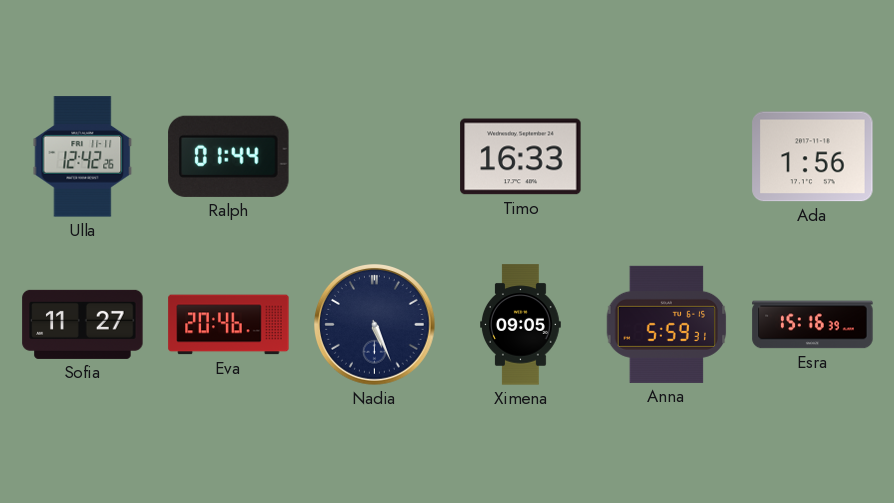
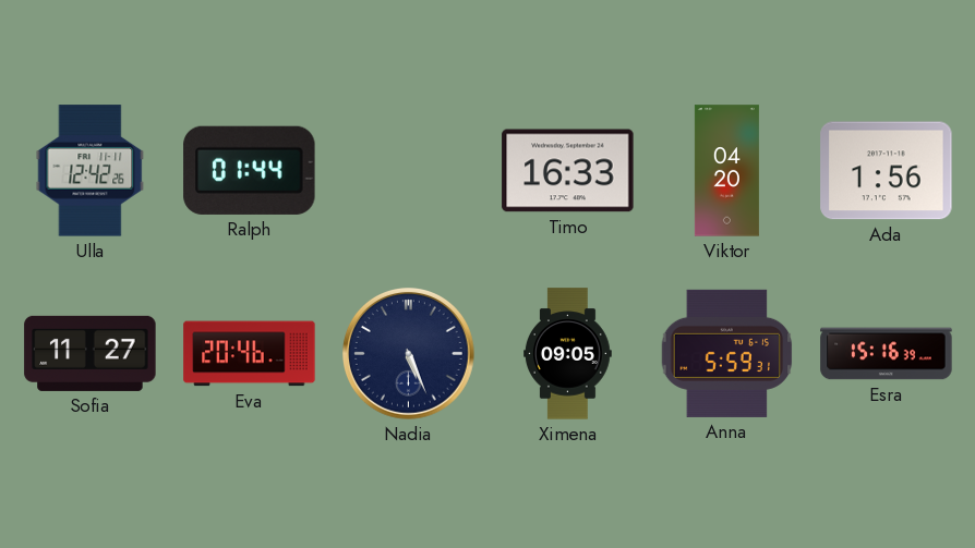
Viktor: none -> 04:20 (726, 171)
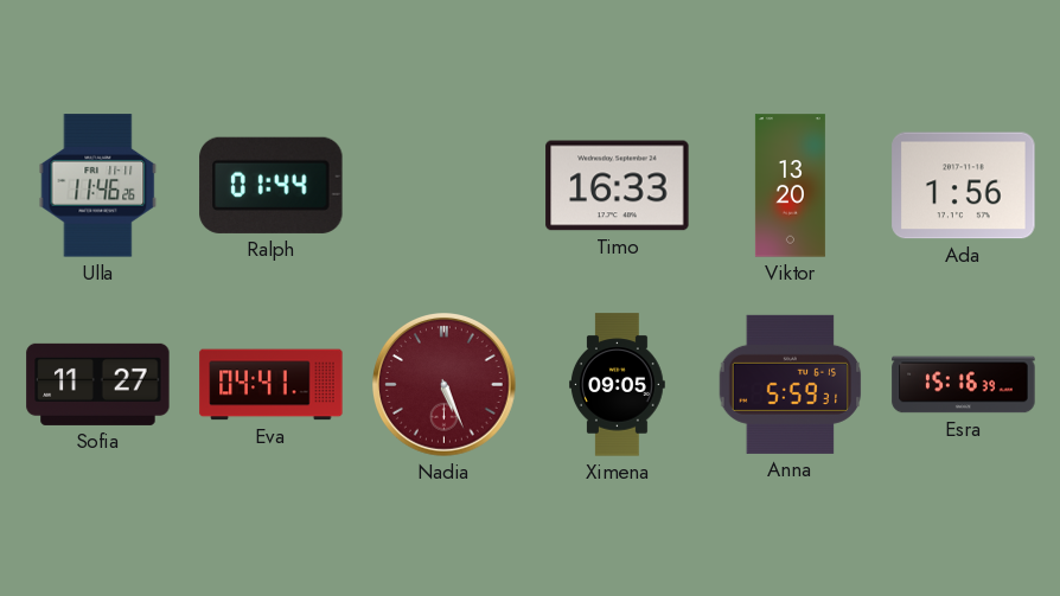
Ulla: 12:42 -> 11:46 (98, 186)
Viktor: 04:20 -> 13:20 (790, 186)
Eva: 20:46 -> 04:41 (272, 385)
Nadia dial: navy -> burgundy (445, 385)
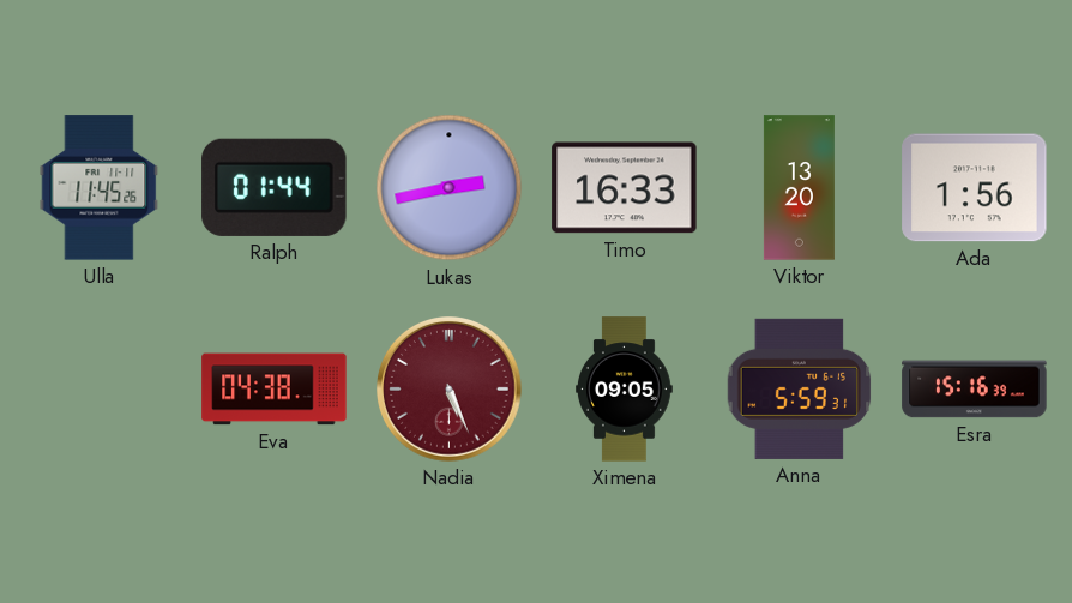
Ulla: 11:46 -> 11:45 (100, 188)
Lukas: none -> 2:43 (450, 188)
Sofia: 11:27 -> none (98, 384)
Eva: 04:41 -> 04:38 (275, 390)
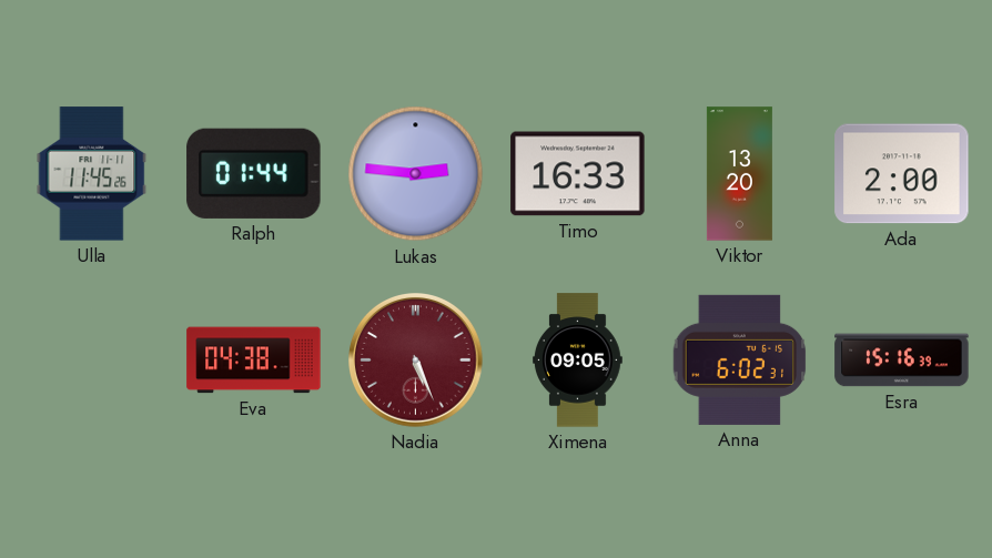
Lukas: 2:43 -> 2:46 (416, 174)
Ada: 1:56 -> 2:00 (902, 174)
Anna: 5:59 -> 6:02 (740, 359)
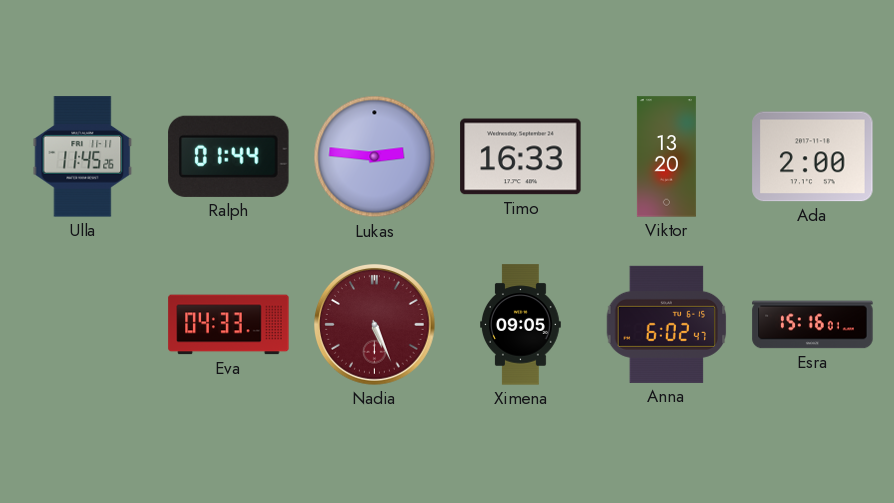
Eva: 04:38 -> 04:33 (229, 325)
Anna: 6:02:31 -> 6:02:47 (667, 324)
Esra: 15:16:39 -> 15:16:01 (813, 325)
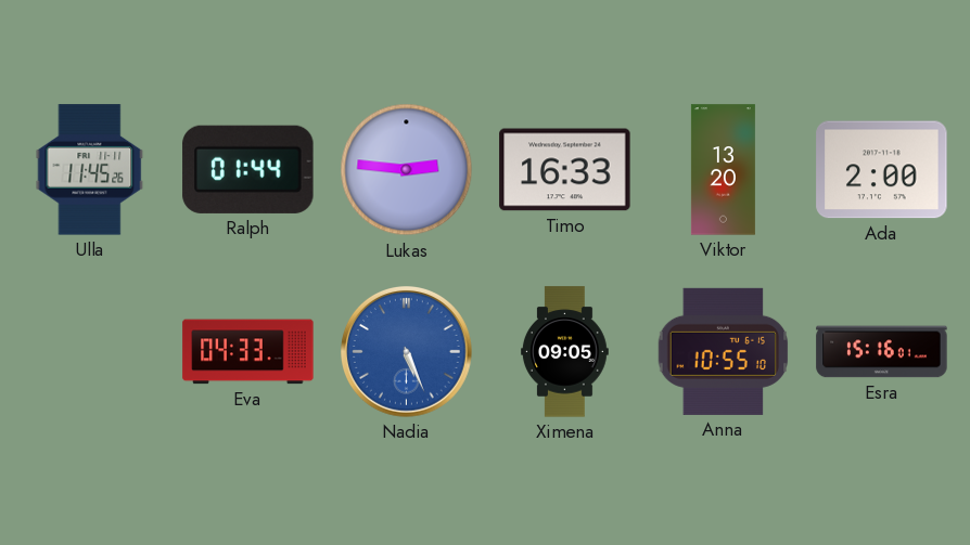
Nadia dial: burgundy -> blue (407, 352)
Anna: 6:02 -> 10:55 (724, 351)
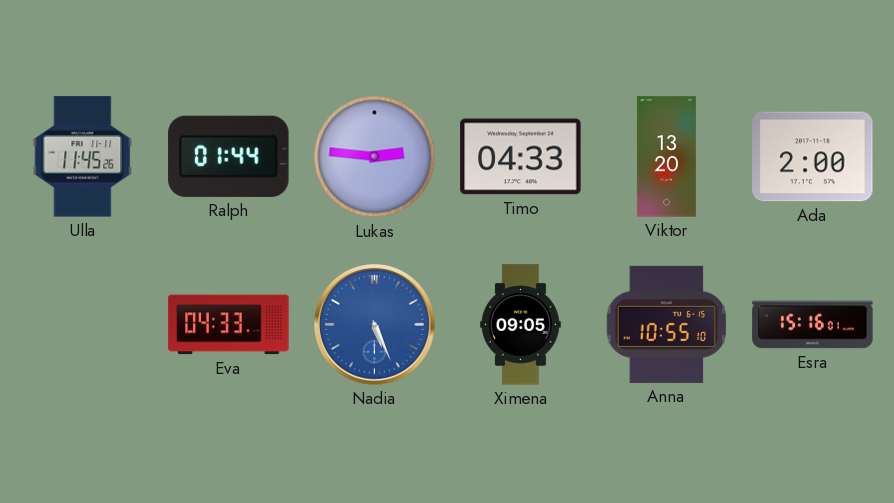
Timo: 16:33 -> 04:33 (521, 157)
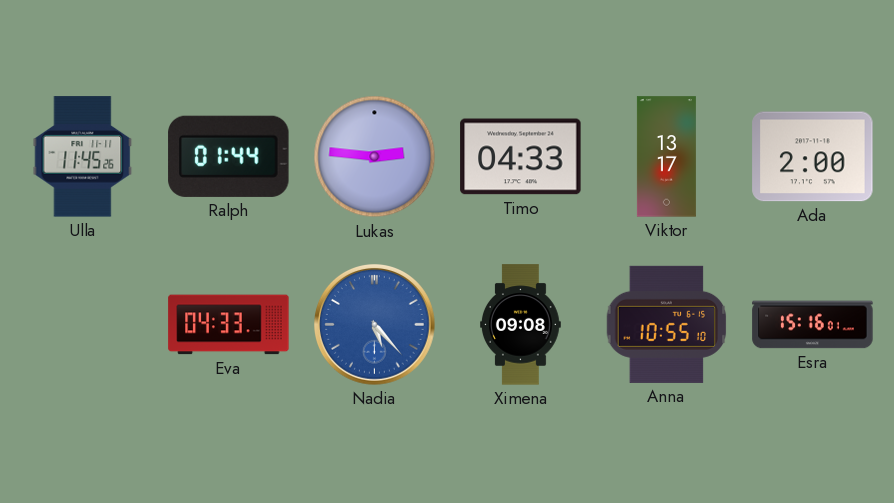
Viktor: 13:20 -> 13:17 (666, 157)
Nadia: 5:26 -> 5:23 (375, 325)
Ximena: 09:05 -> 09:08 (521, 325)
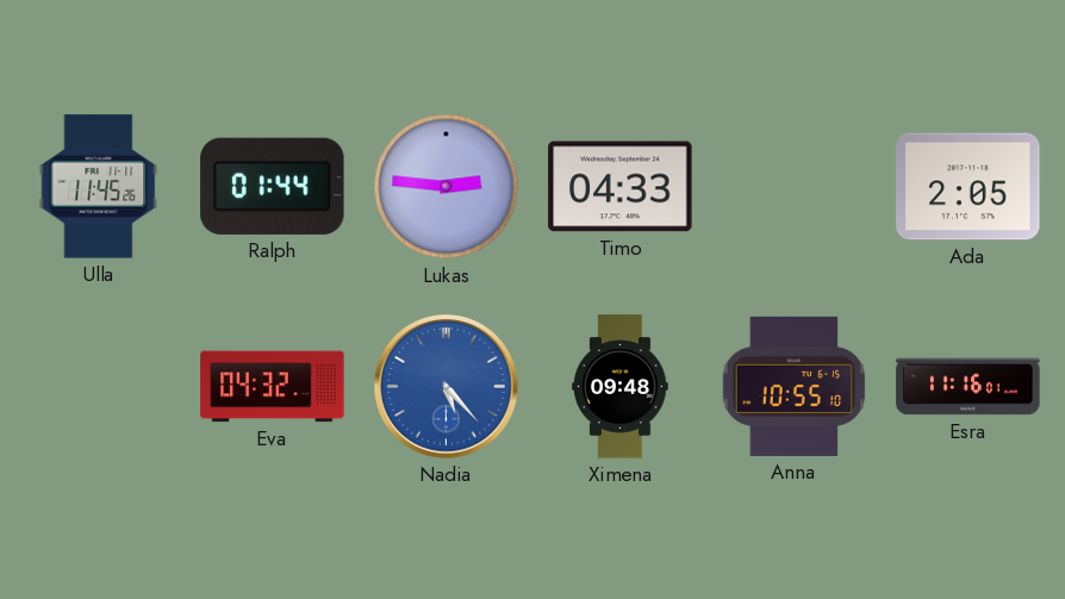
Viktor: 13:17 -> none (666, 157)
Ada: 2:00 -> 2:05 (969, 187)
Eva: 04:33 -> 04:32 (273, 387)
Ximena: 09:08 -> 09:48 (621, 387)
Esra: 15:16 -> 11:16 (969, 387)
